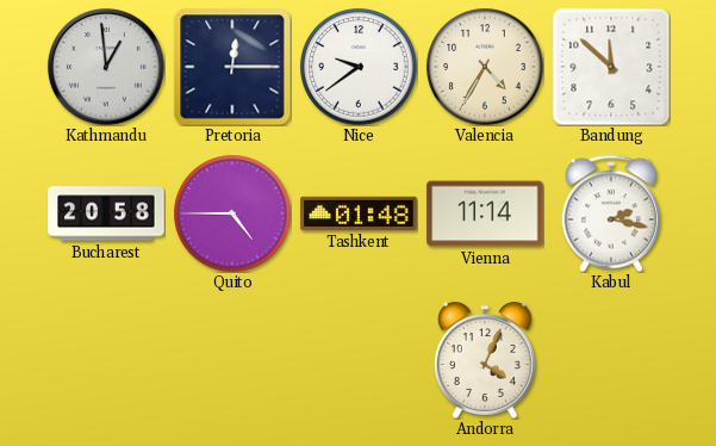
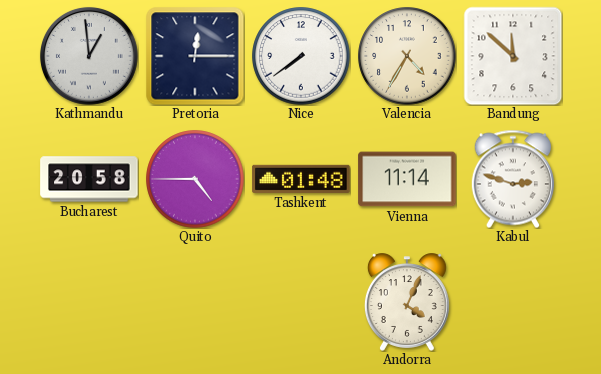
Nice: 9:39 -> 7:39 (301, 56)
Kabul: 2:17 -> 2:48 (513, 179)
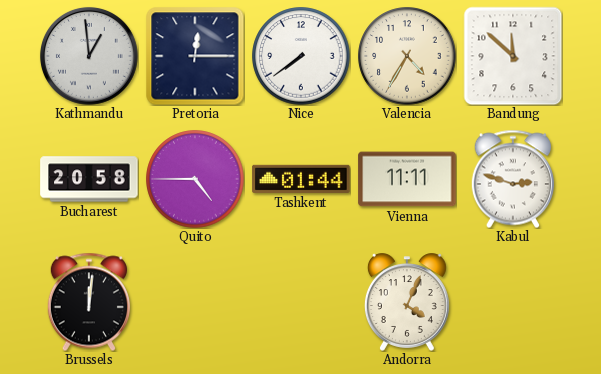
Tashkent: 01:48 -> 01:44 (301, 179)
Vienna: 11:14 -> 11:11 (407, 179)
Brussels: none -> 12:01 (89, 302)
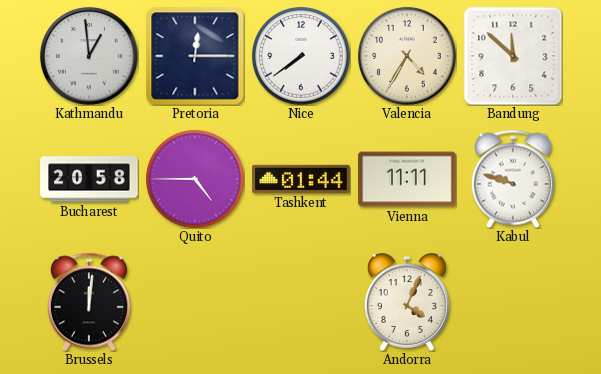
Kabul: 2:48 -> 9:48 (513, 179)
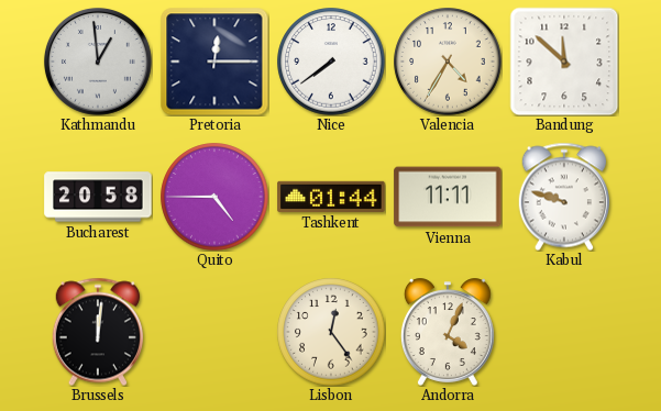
Lisbon: none -> 12:24 (331, 332)
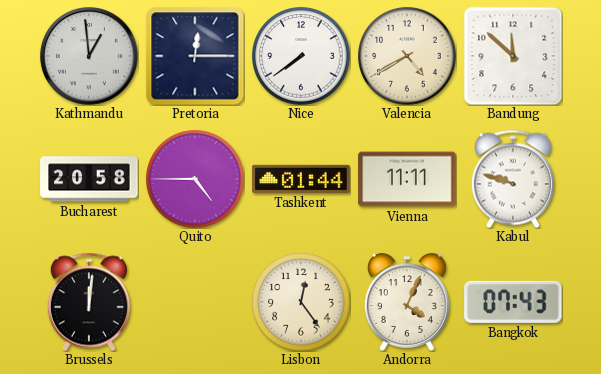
Valencia: 4:35 -> 4:40 (407, 56)
Bangkok: none -> 07:43 (513, 302)
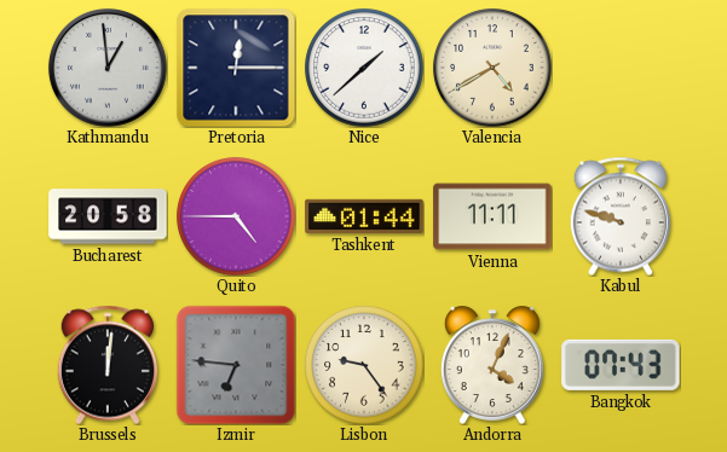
Nice: 7:39 -> 1:38 (364, 68)
Bandung: 11:52 -> none (513, 56)
Izmir: none -> 6:46 (236, 365)
Lisbon: 12:24 -> 9:24 (364, 365)
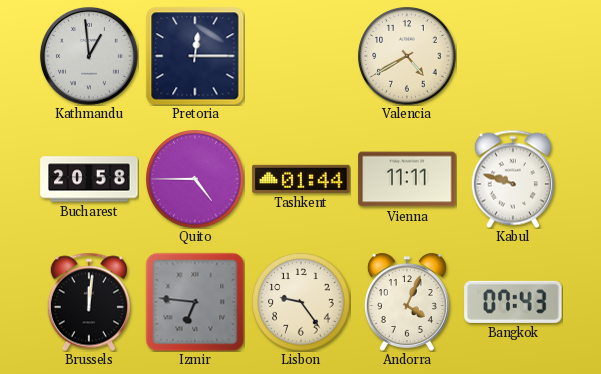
Nice: 1:38 -> none (364, 68)
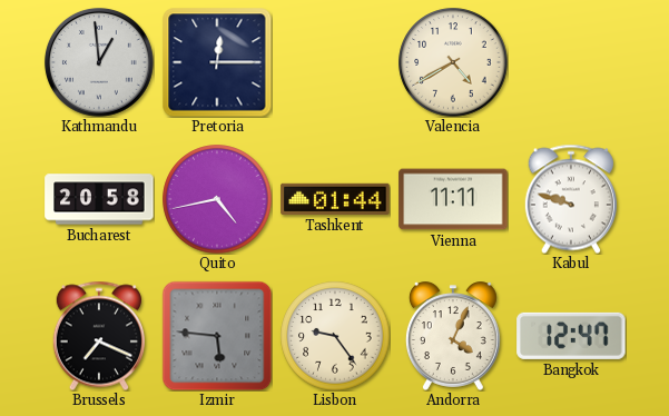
Quito: 4:45 -> 4:43 (217, 199)
Brussels: 12:01 -> 7:19 (99, 336)
Izmir: 6:46 -> 5:46 (217, 336)
Bangkok: 07:43 -> 12:47 (571, 336)
